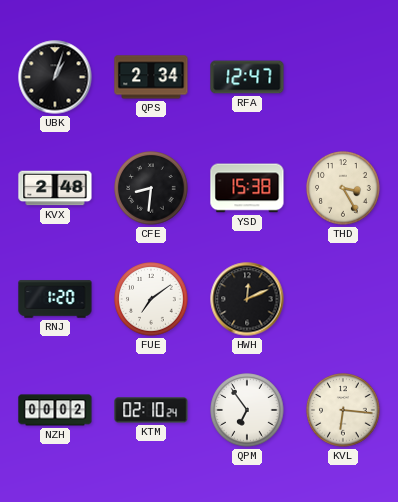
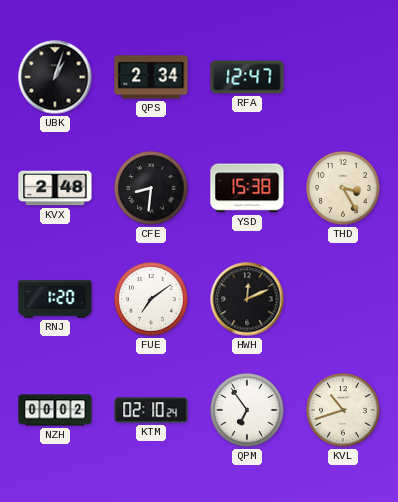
KVL: 6:16 -> 10:42 (343, 410)
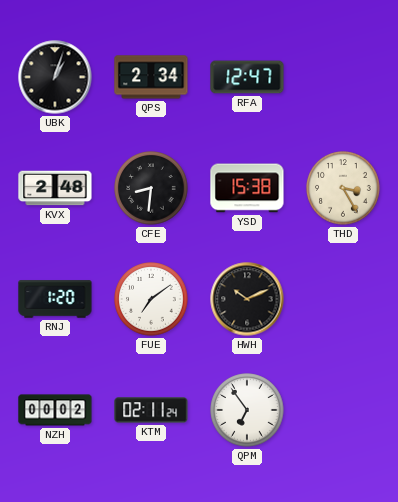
HWH: 12:11 -> 10:11 (247, 299)
KTM: 02:10 -> 02:11 (151, 410)
KVL: 10:42 -> none (343, 410)
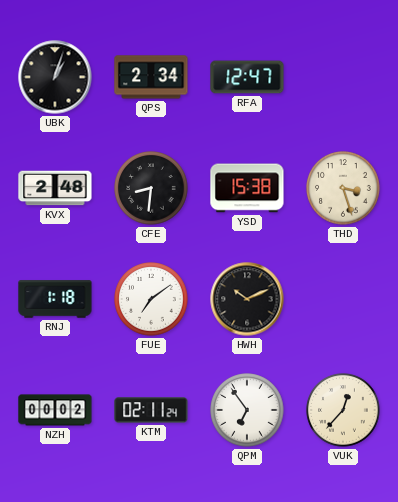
THD: 3:25 -> 3:27 (343, 188)
RNJ: 1:20 -> 1:18 (55, 299)
VUK: none -> 12:37 (343, 410)
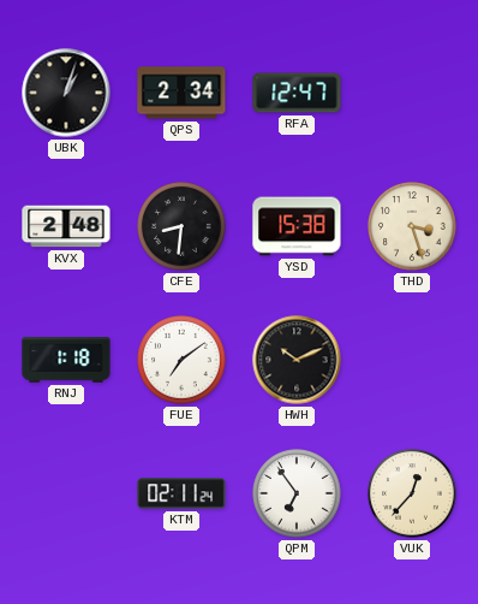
NZH: 00:02 -> none (55, 410)
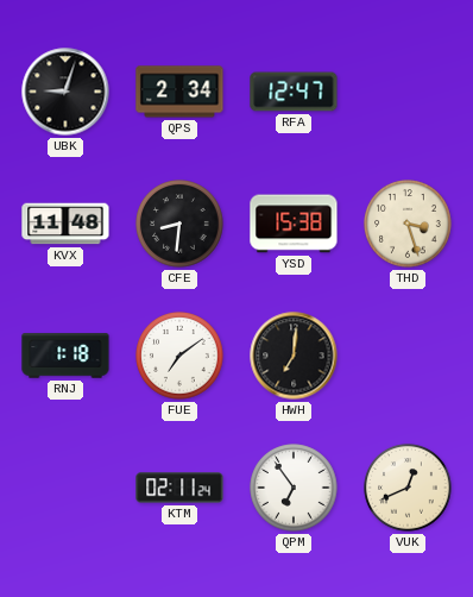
UBK: 1:03 -> 9:03 (65, 92)
KVX: 2:48 -> 11:48 (65, 224)
HWH: 10:11 -> 7:01 (294, 356)
VUK: 12:37 -> 12:41 (408, 488)
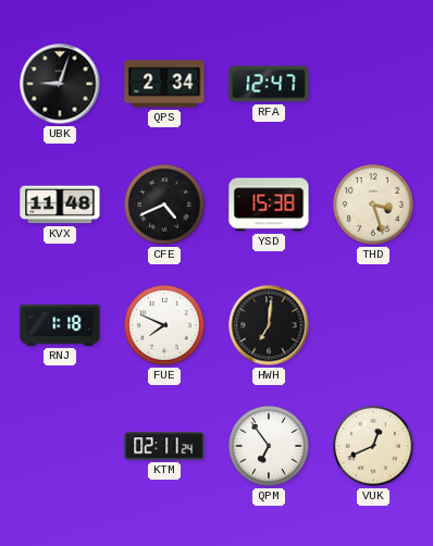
CFE: 8:31 -> 4:41 (164, 204)
FUE: 7:09 -> 7:49 (164, 325)
